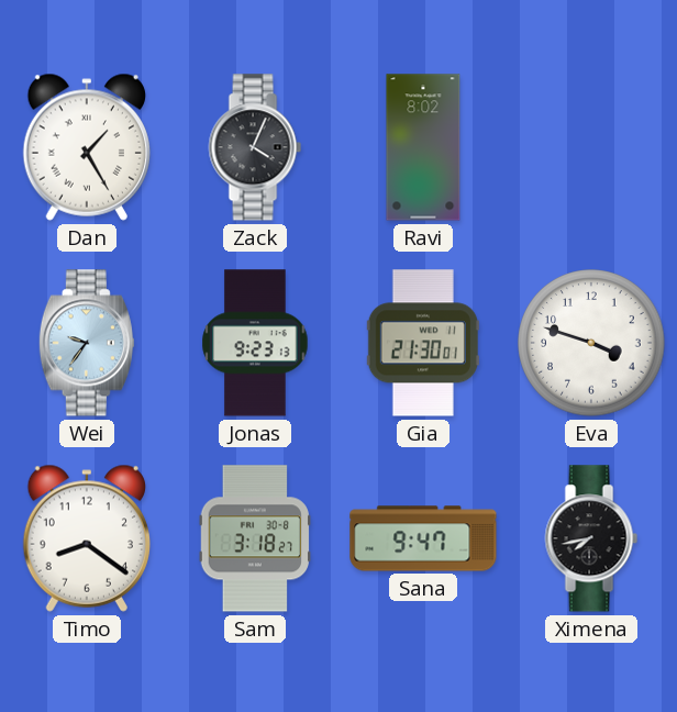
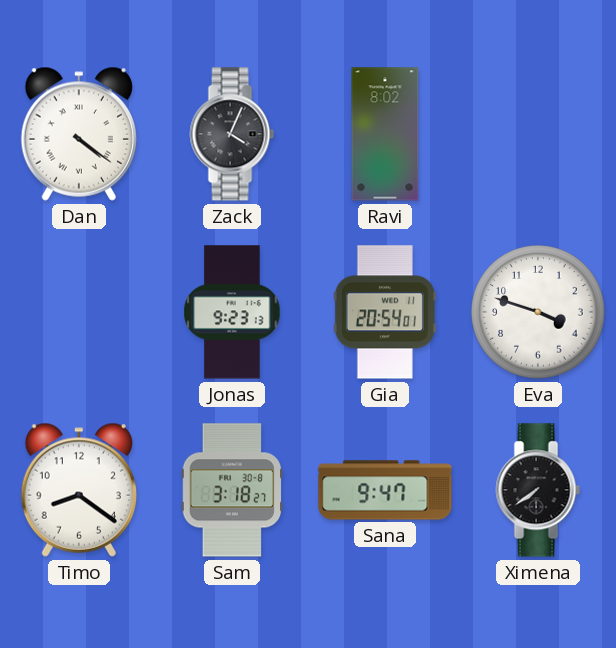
Dan: 1:25 -> 4:21 (79, 134)
Wei: 9:36 -> none (87, 343)
Gia: 21:30 -> 20:54 (385, 312)
Ximena: 7:43 -> 7:39 (538, 490)
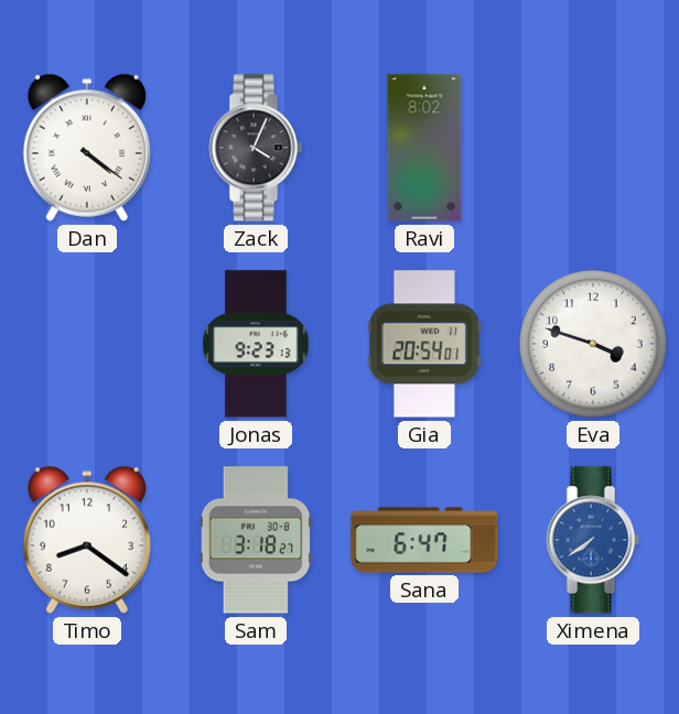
Sana: 9:47 -> 6:47 (424, 540)
Ximena dial: black -> blue (593, 540)
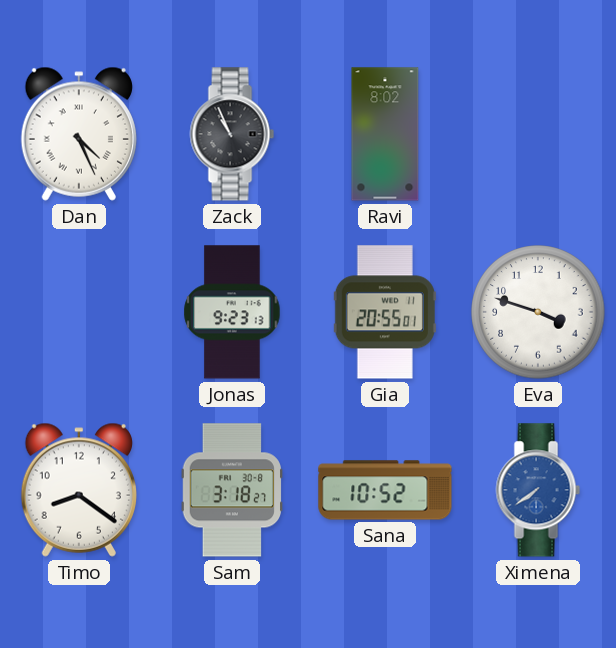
Dan: 4:21 -> 4:26 (79, 134)
Zack: 4:04 -> 10:56 (232, 134)
Gia: 20:54 -> 20:55 (385, 312)
Sana: 6:47 -> 10:52 (385, 490)
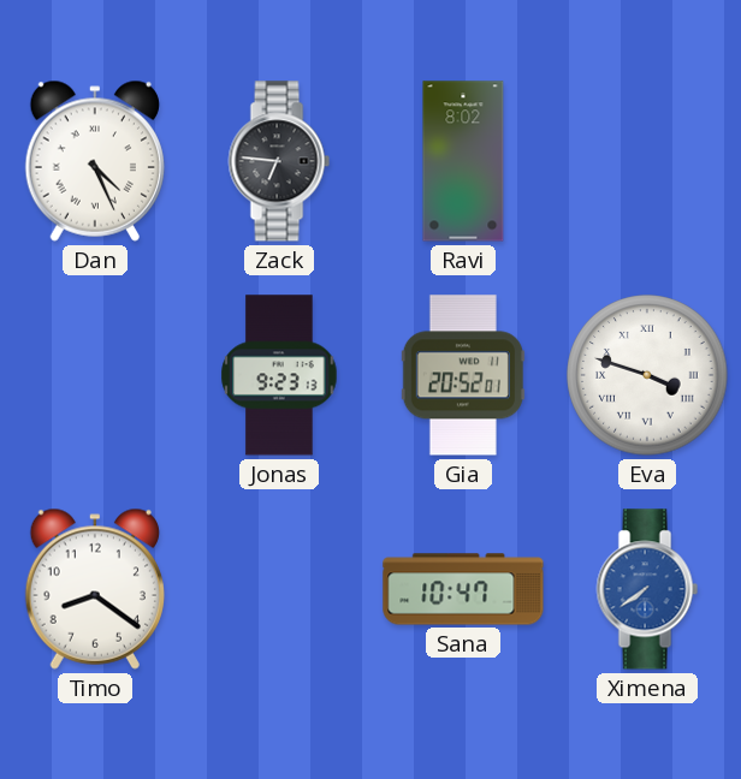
Zack: 10:56 -> 6:46 (279, 161)
Gia: 20:55 -> 20:52 (463, 375)
Eva numerals: Arabic -> Roman (647, 375)
Sam: 3:18 -> none (231, 490)
Sana: 10:52 -> 10:47 (463, 589)
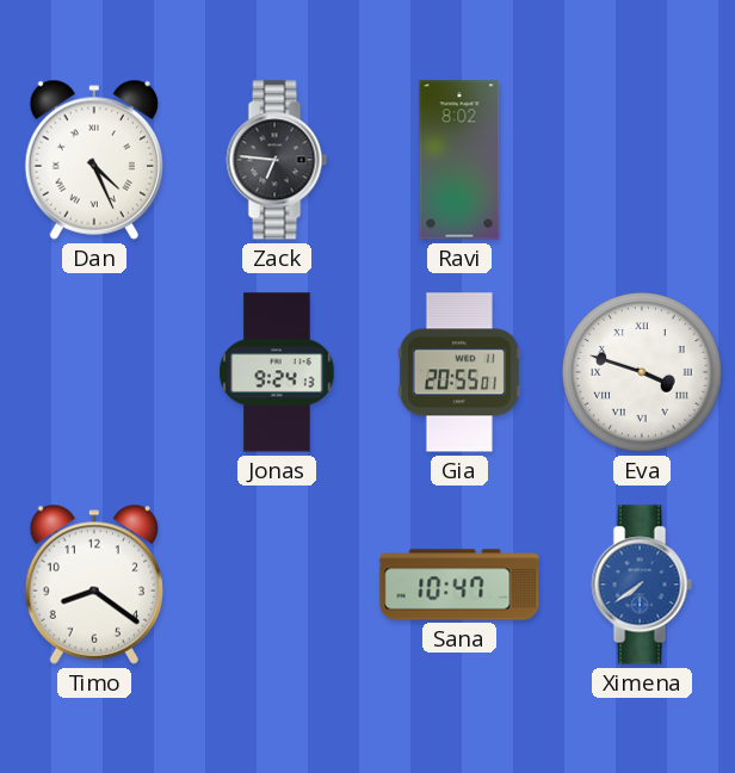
Jonas: 9:23 -> 9:24 (277, 372)
Gia: 20:52 -> 20:55 (459, 372)
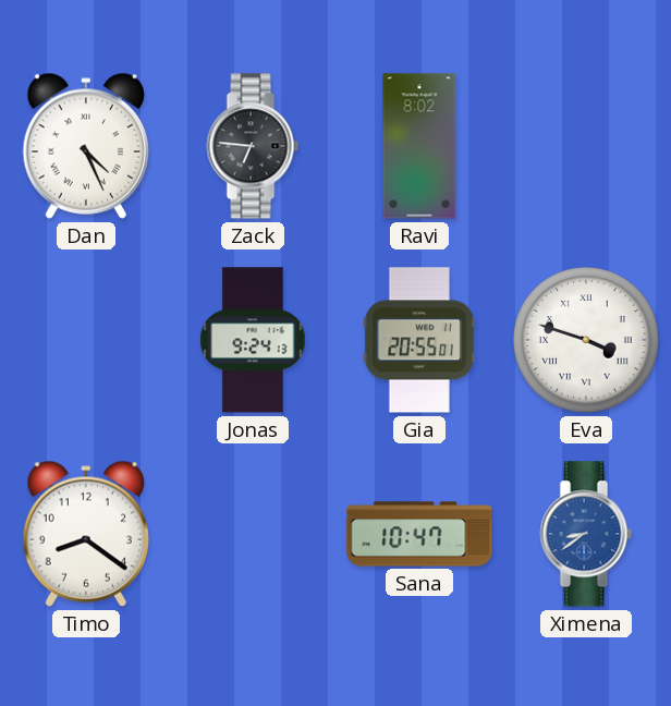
Ximena: 7:39 -> 8:39 (586, 534)
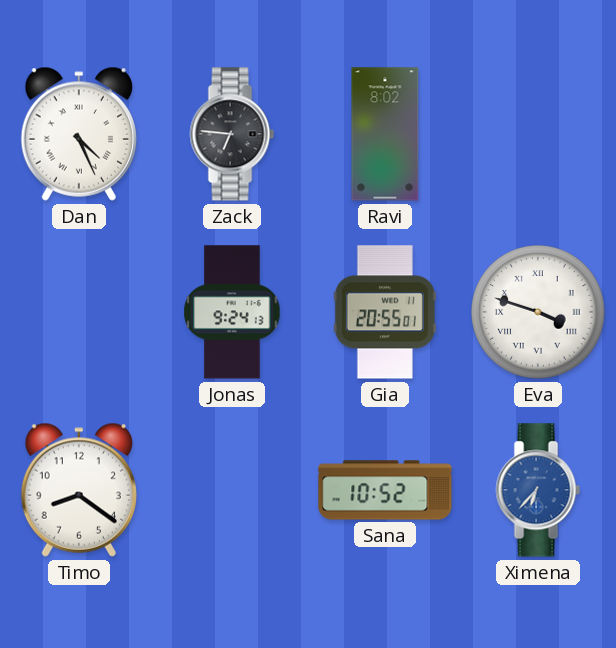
Sana: 10:47 -> 10:52 (385, 490)
Ximena: 8:39 -> 6:37 (538, 490)
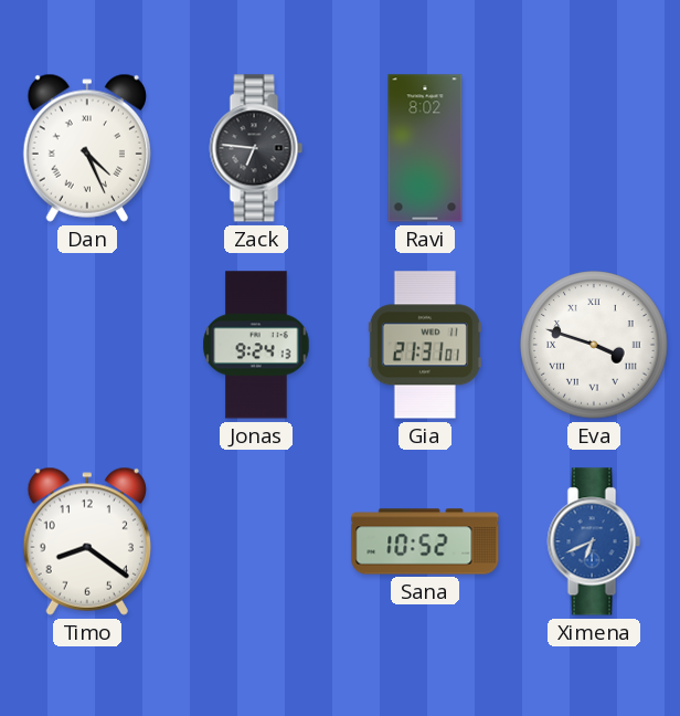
Gia: 20:55 -> 21:31 (425, 345)
Ximena: 6:37 -> 6:41 (594, 541)
